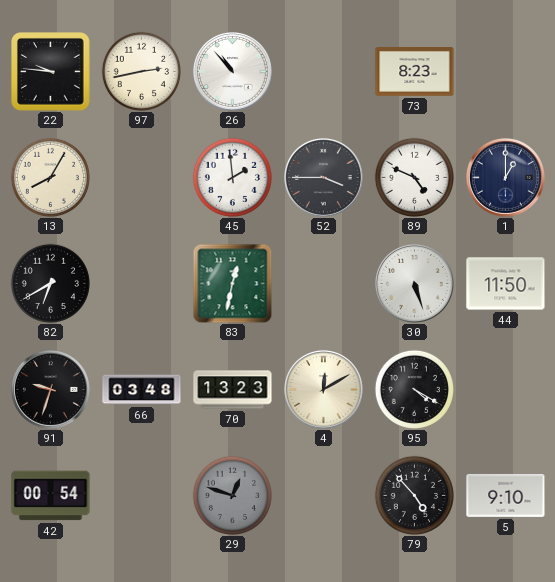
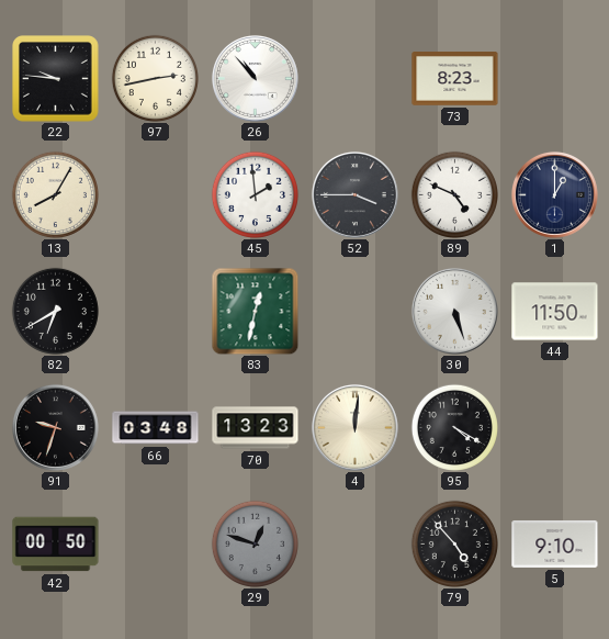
4: 12:10 -> 12:01 (354, 427)
42: 00:54 -> 00:50 (56, 545)
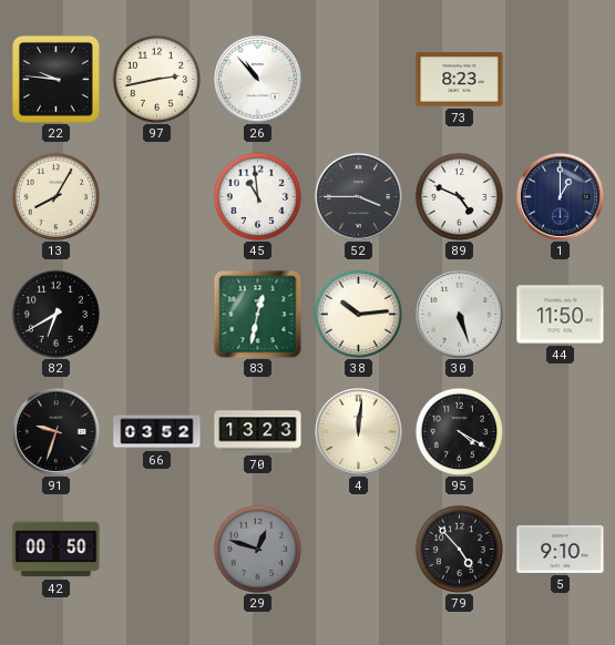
45: 1:59 -> 10:59 (257, 196)
38: none -> 10:14 (358, 314)
66: 03:48 -> 03:52 (157, 432)
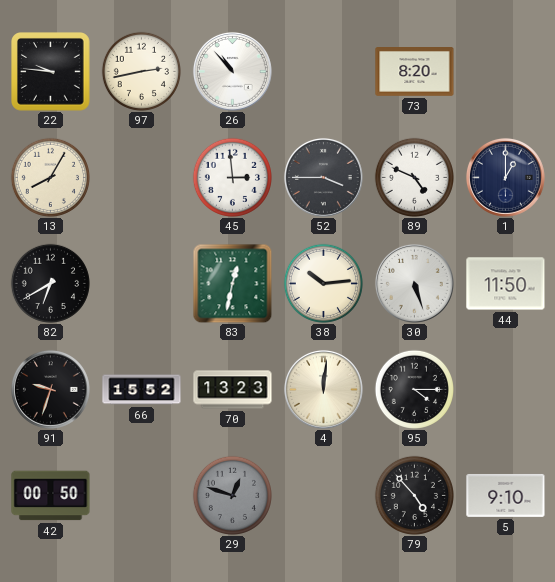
73: 8:23 -> 8:20 (415, 72)
45: 10:59 -> 2:59 (232, 177)
66: 03:52 -> 15:52 (142, 390)
95: 4:20 -> 4:15 (414, 389)
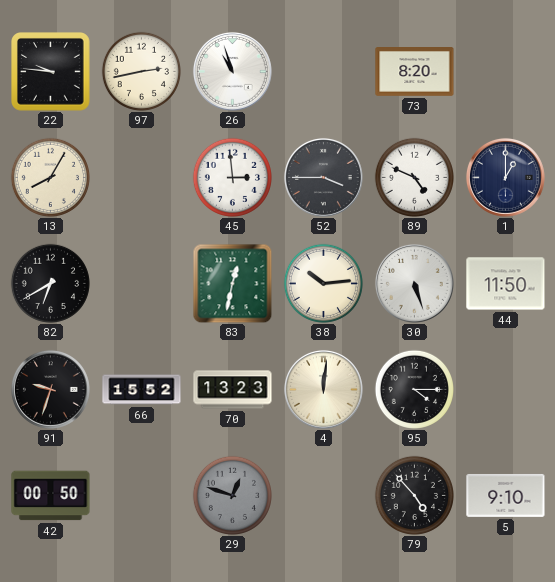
26: 10:53 -> 10:57 (232, 71)
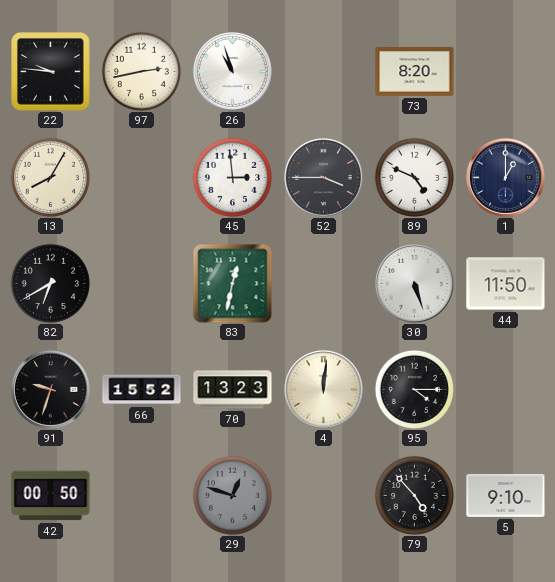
38: 10:14 -> none (323, 283)
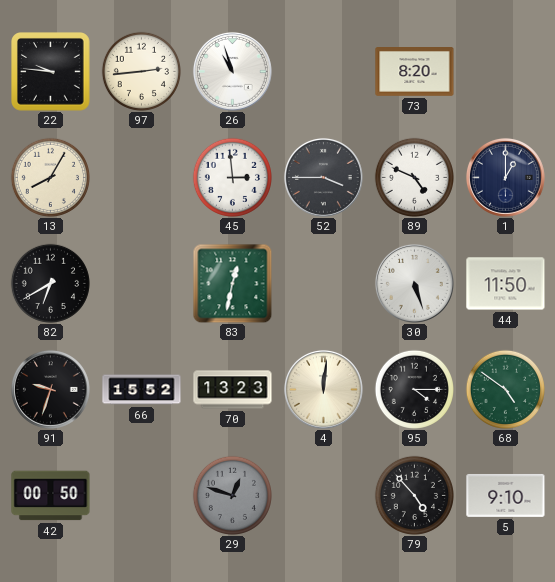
97: 2:43 -> 2:44 (141, 71)
68: none -> 4:51 (505, 389)
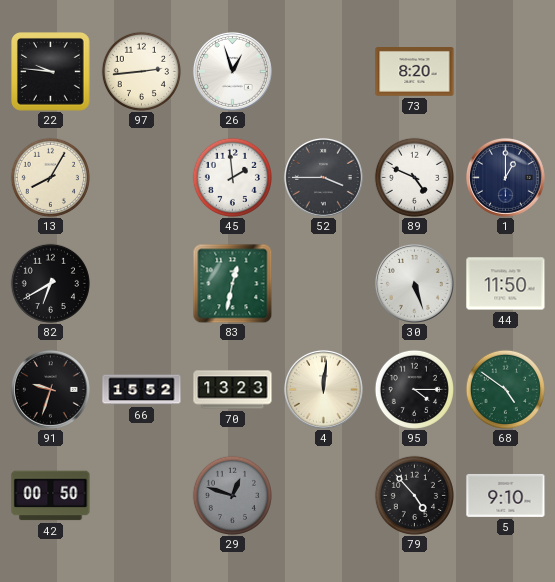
26: 10:57 -> 12:57 (232, 71)
45: 2:59 -> 1:59 (232, 177)
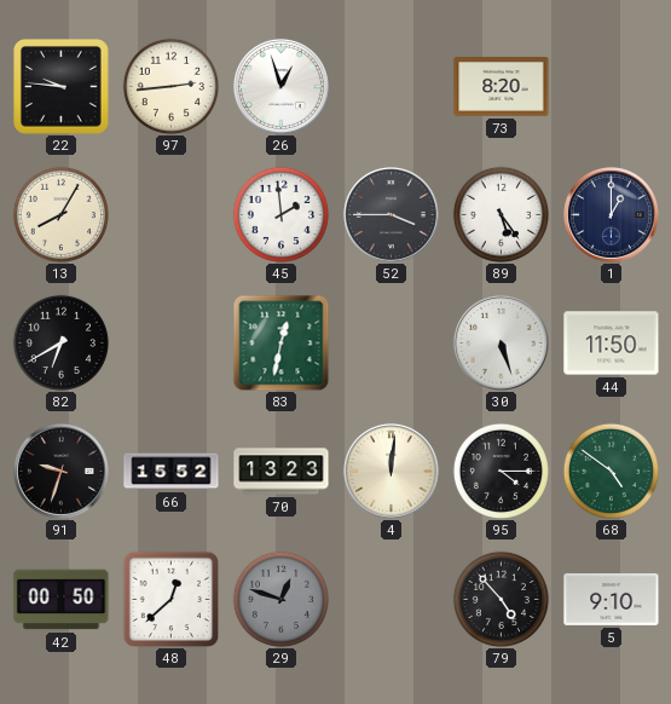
89: 4:49 -> 5:24 (501, 214)
48: none -> 12:38 (170, 599)
